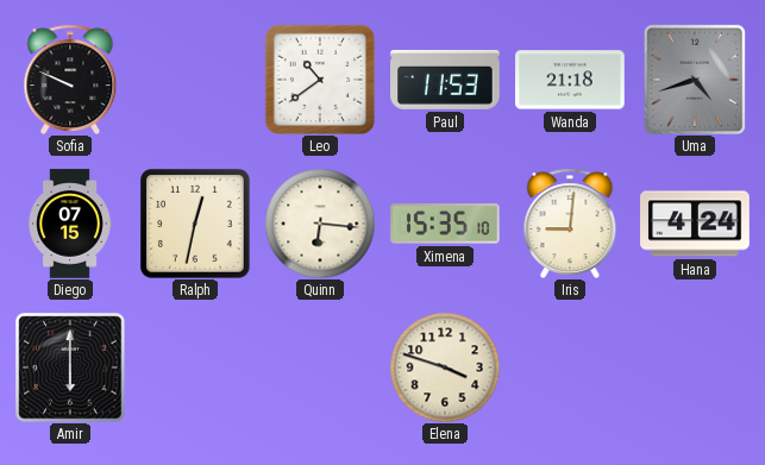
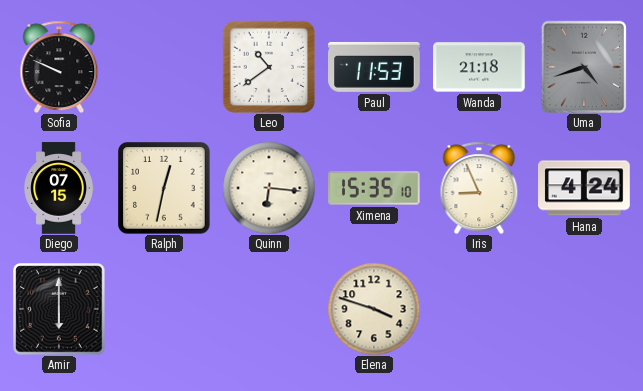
Iris: 9:01 -> 8:56 (479, 188)
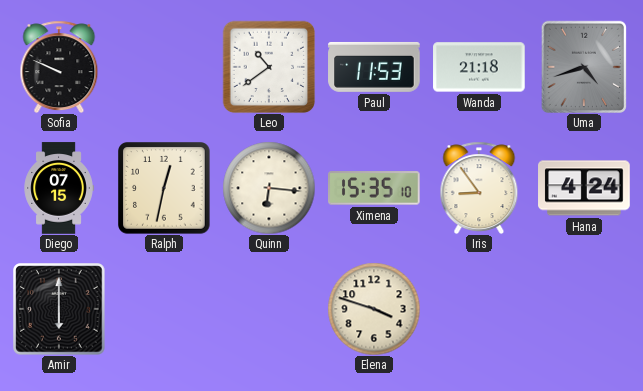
Iris: 8:56 -> 8:54 (479, 188)
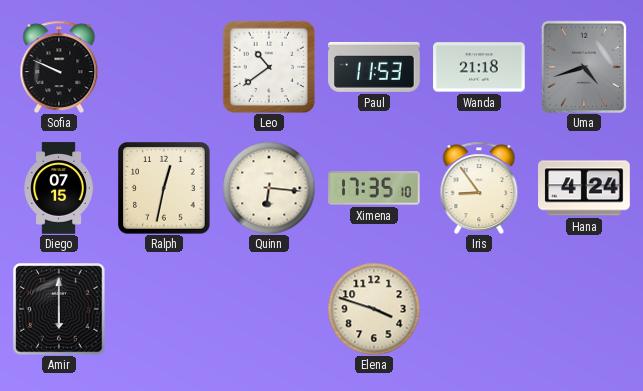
Ximena: 15:35 -> 17:35 (375, 188)
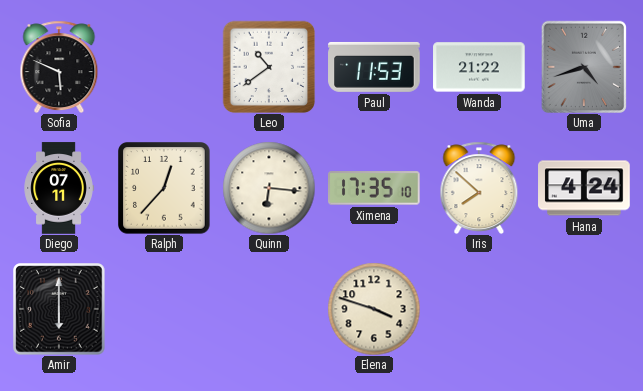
Sofia: 9:49 -> 5:49 (59, 67)
Wanda: 21:18 -> 21:22 (479, 67)
Diego: 07:15 -> 07:11 (59, 188)
Ralph: 12:32 -> 12:37 (165, 189)
Iris: 8:54 -> 7:52 (479, 188)
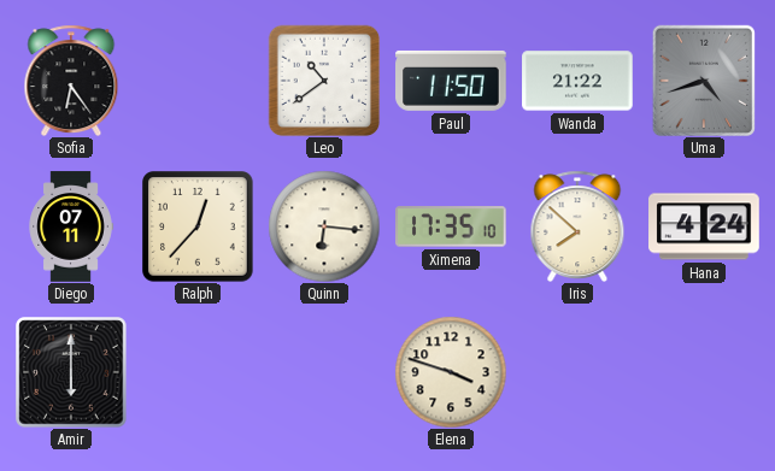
Sofia: 5:49 -> 6:24 (71, 81)
Paul: 11:53 -> 11:50 (451, 81)
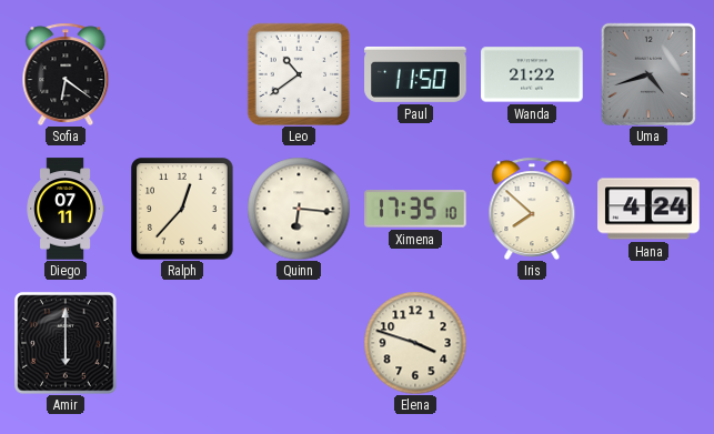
Sofia: 6:24 -> 6:21 (66, 74)
